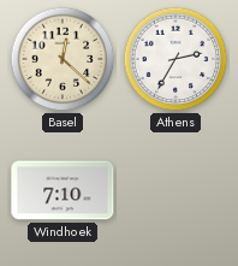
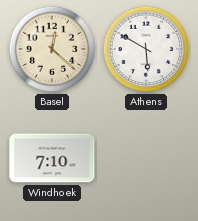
Athens: 2:35 -> 5:50 (146, 49)
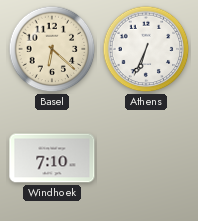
Basel: 12:22 -> 6:22 (52, 49)
Athens: 5:50 -> 6:34 (146, 49)
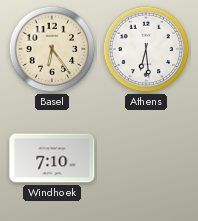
Basel: 6:22 -> 6:24 (52, 49)
Athens: 6:34 -> 6:29 (146, 49)
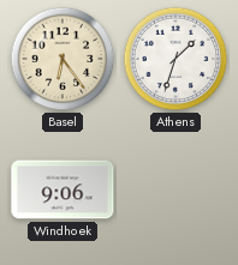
Athens: 6:29 -> 1:33 (175, 59)
Windhoek: 7:10 -> 9:06 (63, 189)
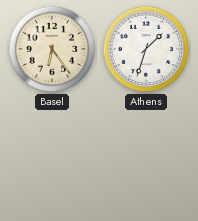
Windhoek: 9:06 -> none (63, 189)
